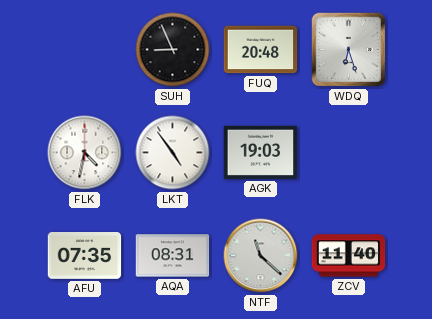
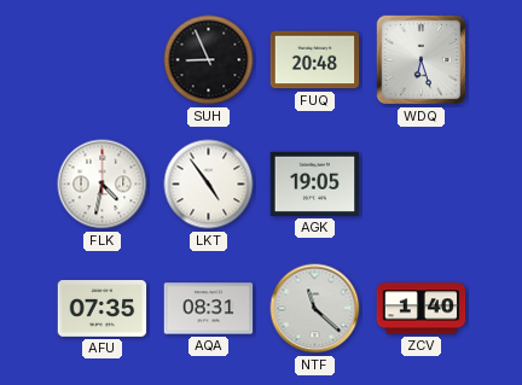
AGK: 19:03 -> 19:05 (315, 183)
ZCV: 11:40 -> 1:40 (422, 309)
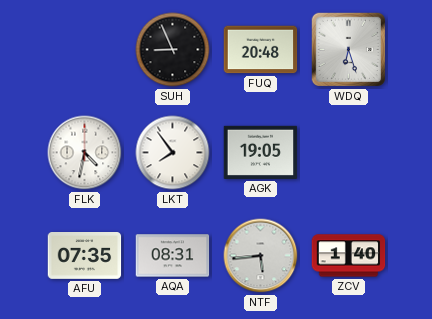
LKT: 4:54 -> 7:54 (173, 153)
NTF: 11:22 -> 5:44 (261, 256)
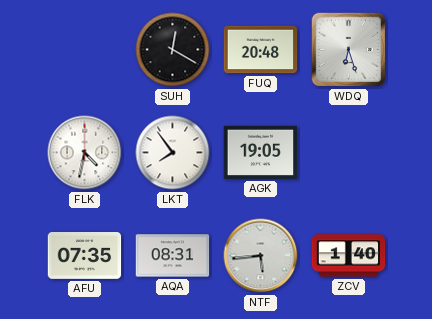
SUH: 8:56 -> 12:20 (173, 50)
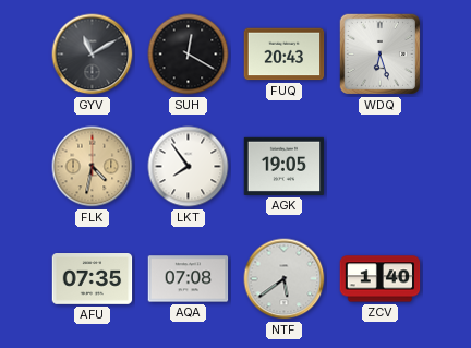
GYV: none -> 11:10 (93, 55)
FUQ: 20:48 -> 20:43 (285, 55)
FLK dial: white -> champagne (93, 167)
AQA: 08:31 -> 07:08 (189, 279)
NTF: 5:44 -> 5:39 (285, 279)
